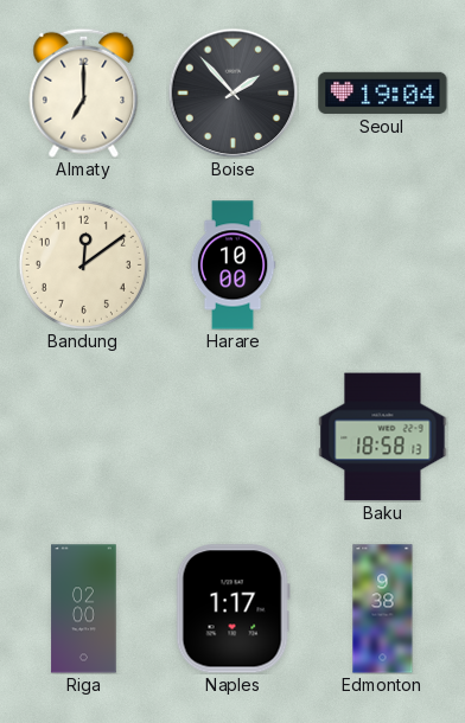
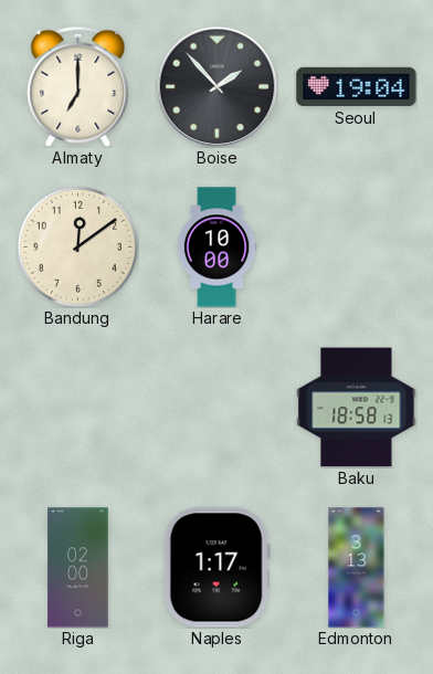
Edmonton: 9:38 -> 3:13 (357, 568)
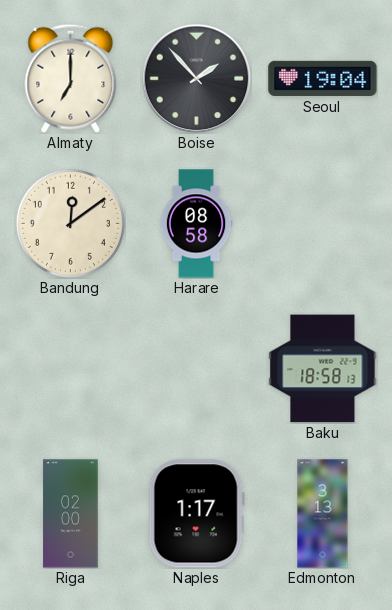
Harare: 10:00 -> 08:58 (196, 224)
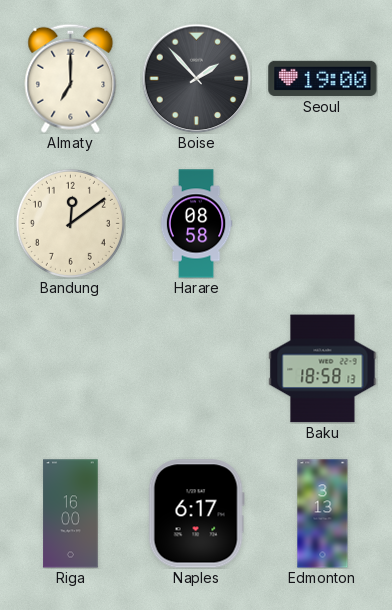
Seoul: 19:04 -> 19:00 (323, 78)
Riga: 02:00 -> 16:00 (71, 514)
Naples: 1:17 -> 6:17 (196, 514)
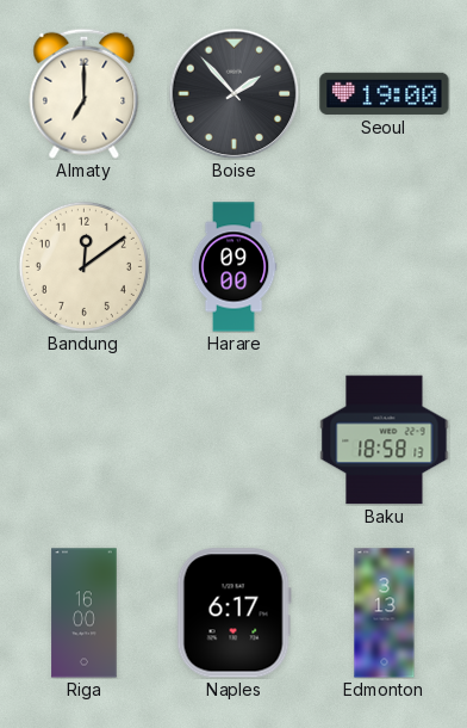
Harare: 08:58 -> 09:00 (233, 267)
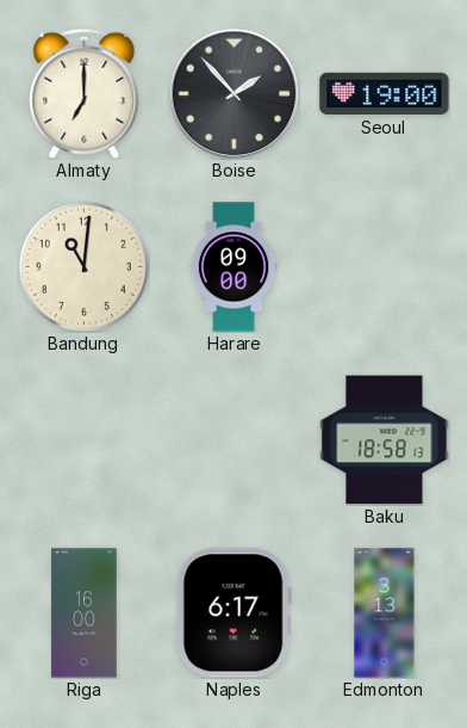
Bandung: 12:09 -> 11:01 (83, 266)
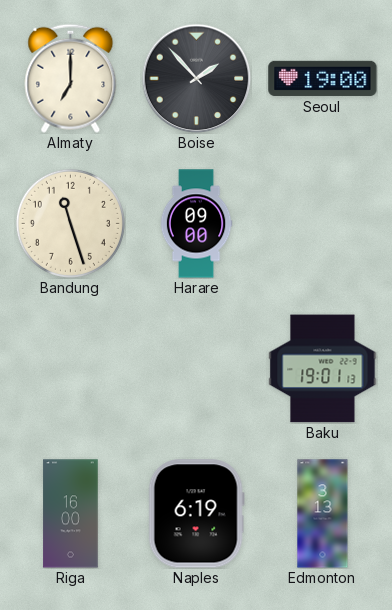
Bandung: 11:01 -> 11:27 (70, 223)
Baku: 18:58 -> 19:01 (323, 369)
Naples: 6:17 -> 6:19 (196, 514)
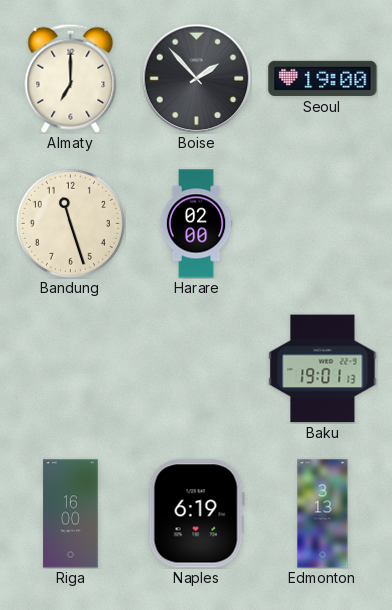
Harare: 09:00 -> 02:00 (196, 224)
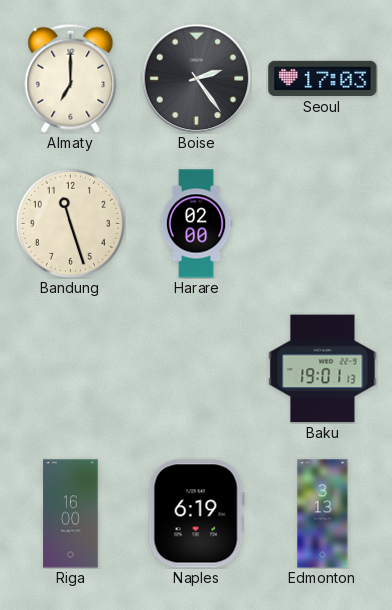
Boise: 1:53 -> 2:24 (196, 78)
Seoul: 19:00 -> 17:03 (323, 78)
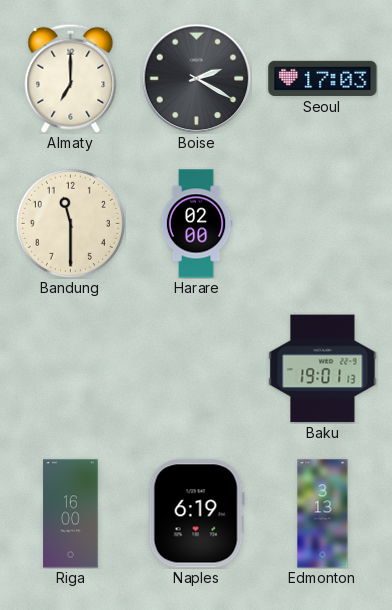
Boise: 2:24 -> 2:20 (196, 78)
Bandung: 11:27 -> 11:30 (70, 223)
